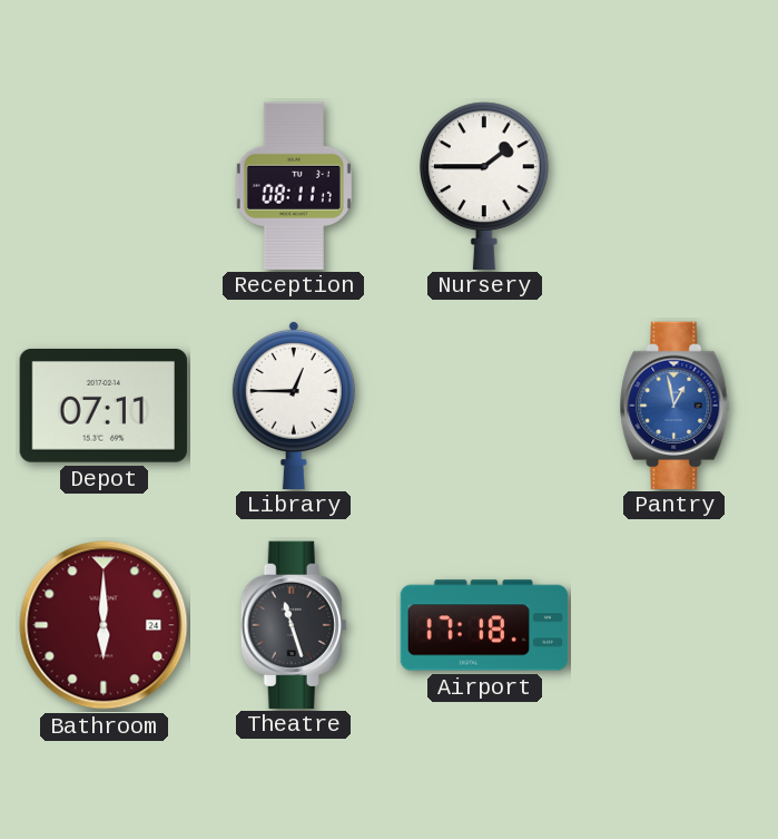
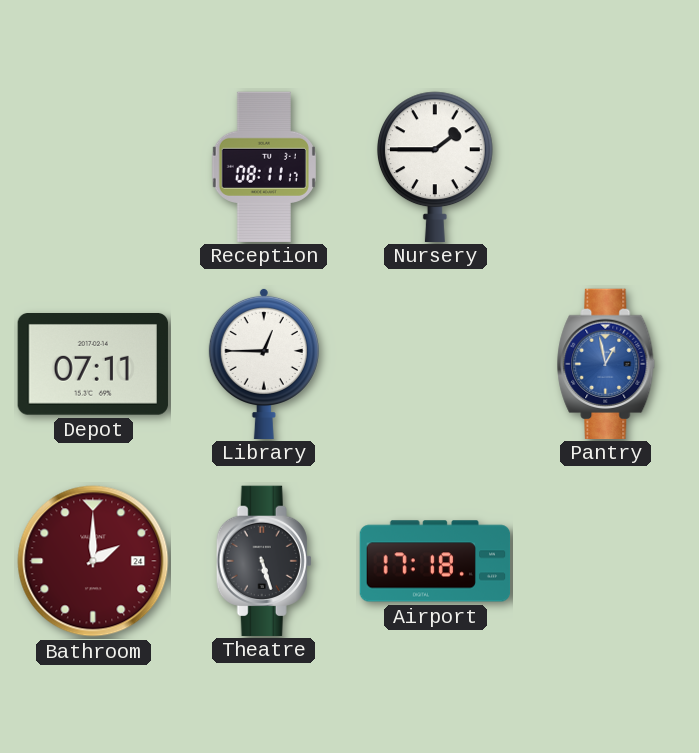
Bathroom: 6:00 -> 2:00 (93, 561)
Theatre: 11:27 -> 5:27 (264, 560)
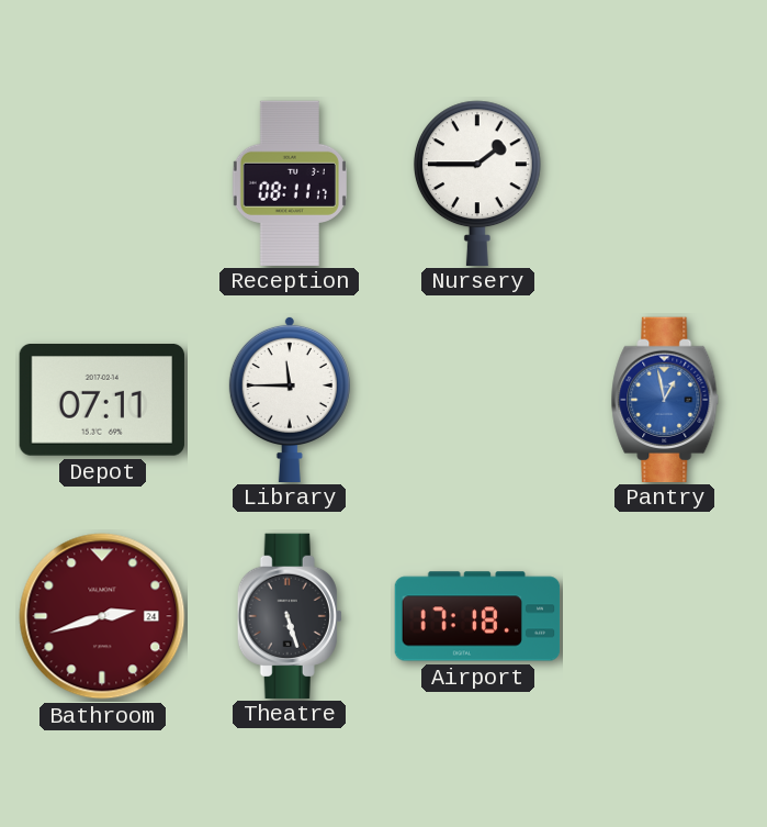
Library: 12:45 -> 11:45 (290, 399)
Bathroom: 2:00 -> 2:42 (102, 616)
